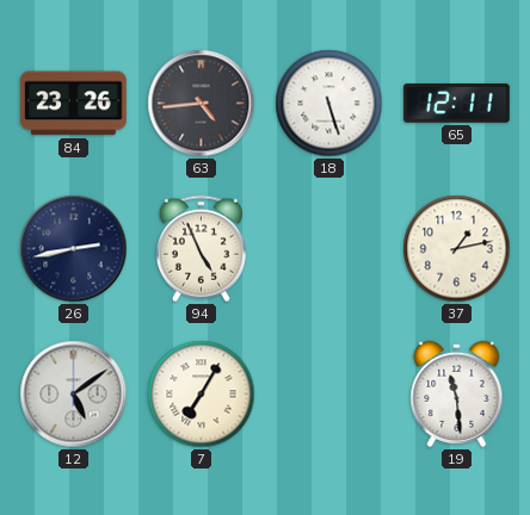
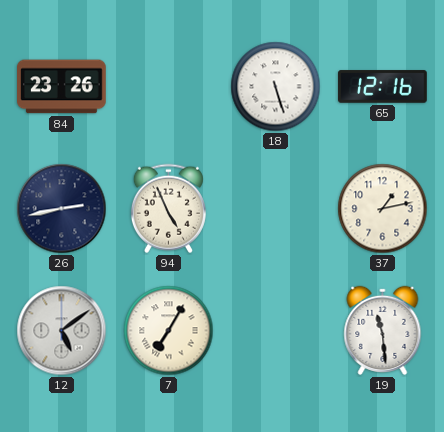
63: 4:44 -> none (202, 104)
65: 12:11 -> 12:16 (383, 87)
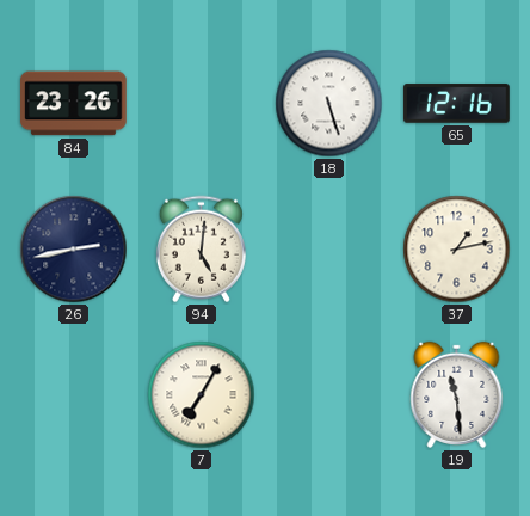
94: 4:56 -> 5:01 (201, 250)
12: 5:09 -> none (62, 331)
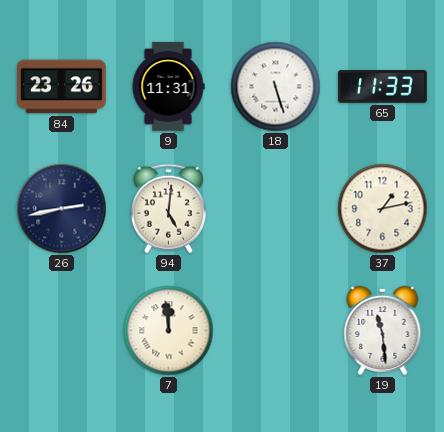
9: none -> 11:31 (168, 87)
65: 12:16 -> 11:33 (383, 87)
7: 7:05 -> 11:59 (169, 331)
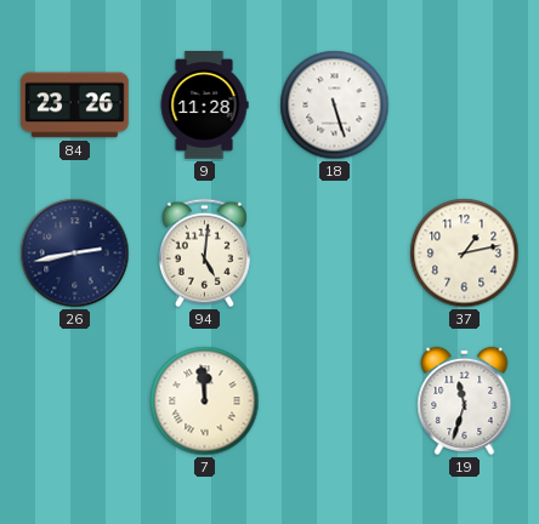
9: 11:31 -> 11:28 (204, 106)
65: 11:33 -> none (383, 87)
19: 11:29 -> 11:33 (465, 400)
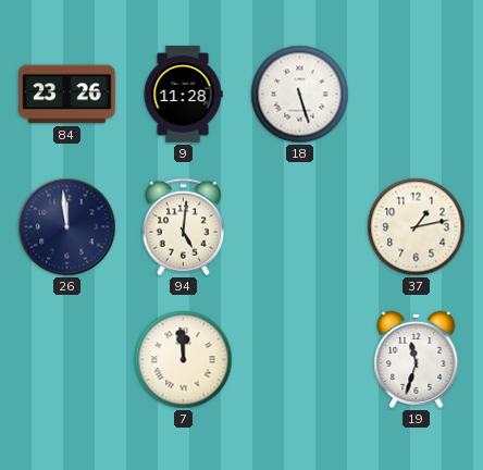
26: 2:43 -> 11:59 (67, 227)
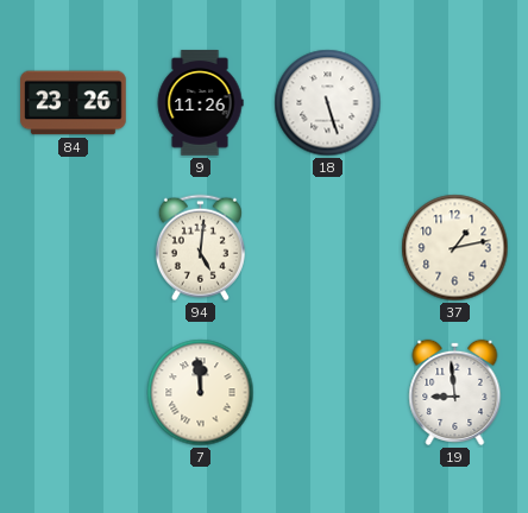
9: 11:28 -> 11:26 (200, 103)
26: 11:59 -> none (67, 227)
19: 11:33 -> 8:59 (455, 392)
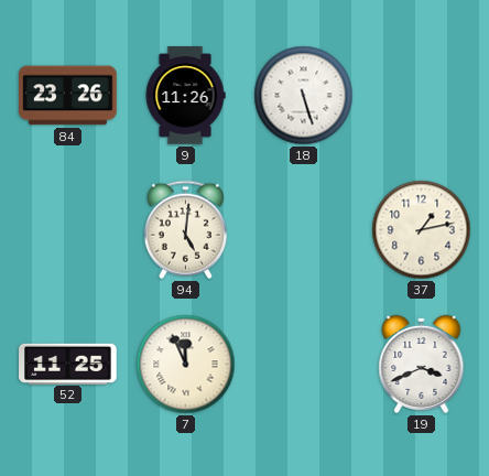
52: none -> 11:25 (68, 364)
7: 11:59 -> 11:56 (186, 365)
19: 8:59 -> 3:41 (422, 364)
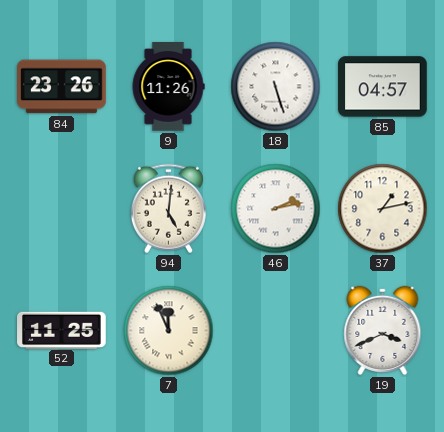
85: none -> 04:57 (383, 87)
46: none -> 2:13 (276, 209)
